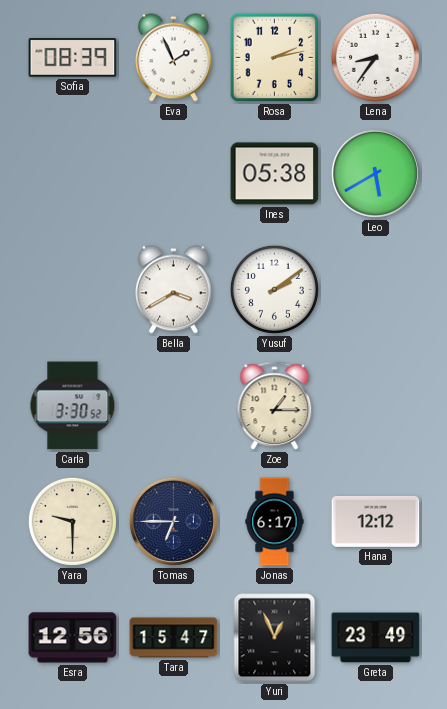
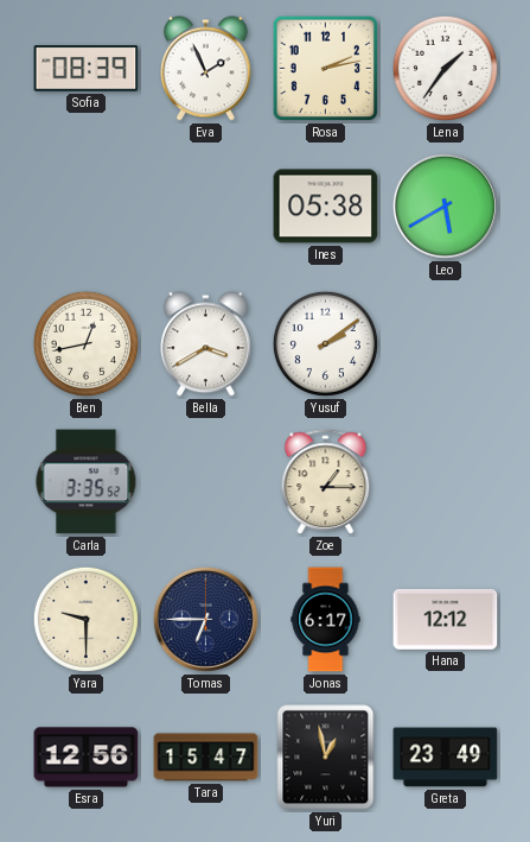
Lena: 8:36 -> 1:36 (445, 68)
Ben: none -> 12:43 (85, 343)
Carla: 3:30 -> 3:35 (87, 482)
Yuri: 12:56 -> 12:58 (326, 758)
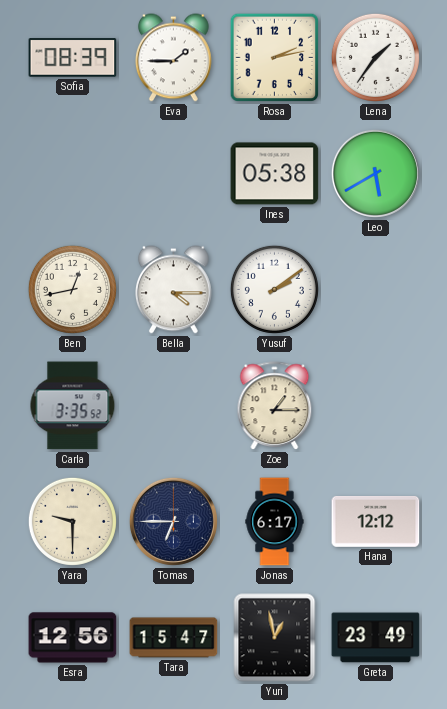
Eva: 1:56 -> 1:45 (174, 58)
Bella: 3:40 -> 4:15 (174, 290)
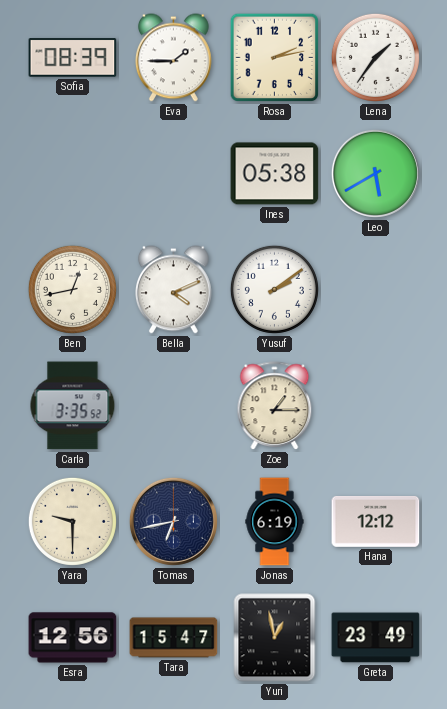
Bella: 4:15 -> 4:11 (174, 290)
Tomas: 6:45 -> 6:43 (173, 521)
Jonas: 6:17 -> 6:19 (275, 522)
